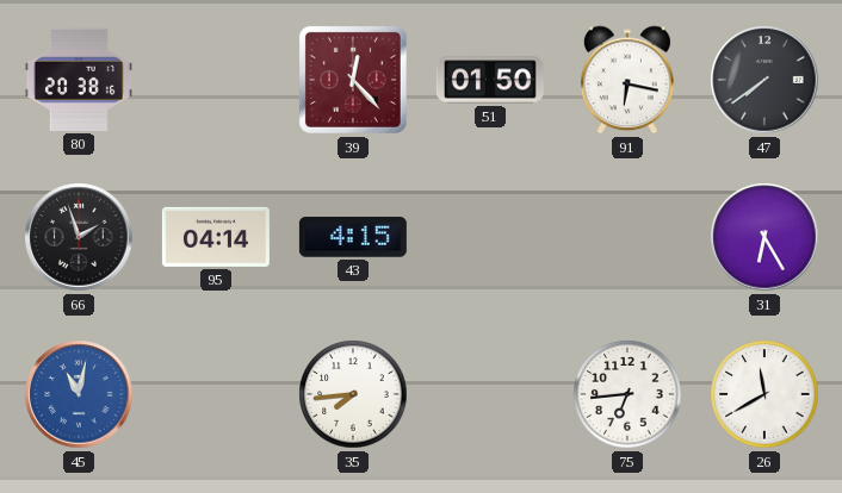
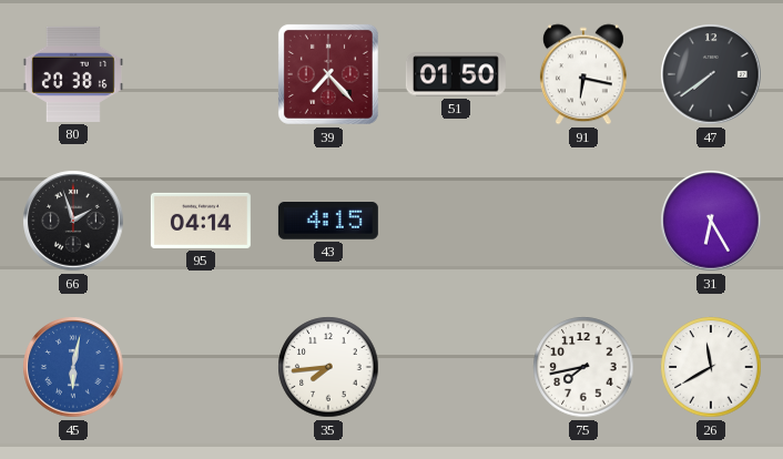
39: 12:23 -> 7:23 (328, 74)
45: 11:02 -> 6:02 (73, 367)
75: 6:44 -> 7:43 (583, 367)
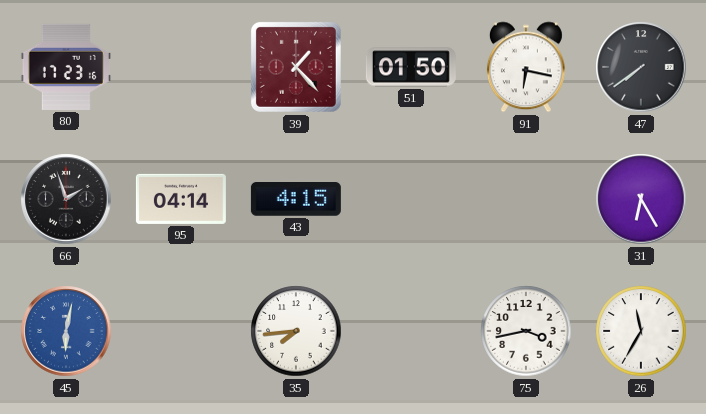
80: 20:38 -> 17:23 (66, 67)
39: 7:23 -> 1:23 (296, 67)
75: 7:43 -> 3:43 (526, 331)
26: 11:40 -> 11:35 (641, 331)
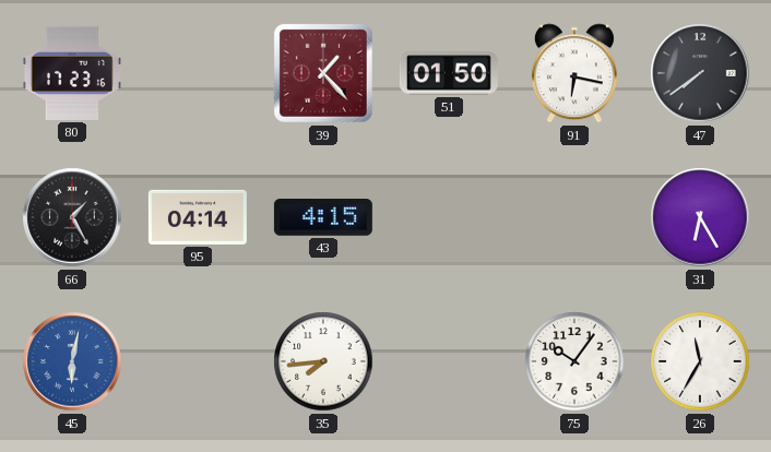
66: 1:57 -> 1:25 (72, 217)
75: 3:43 -> 10:06 (574, 361)
